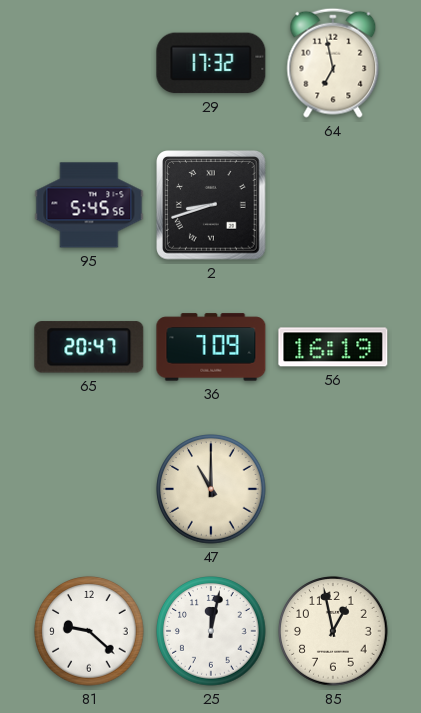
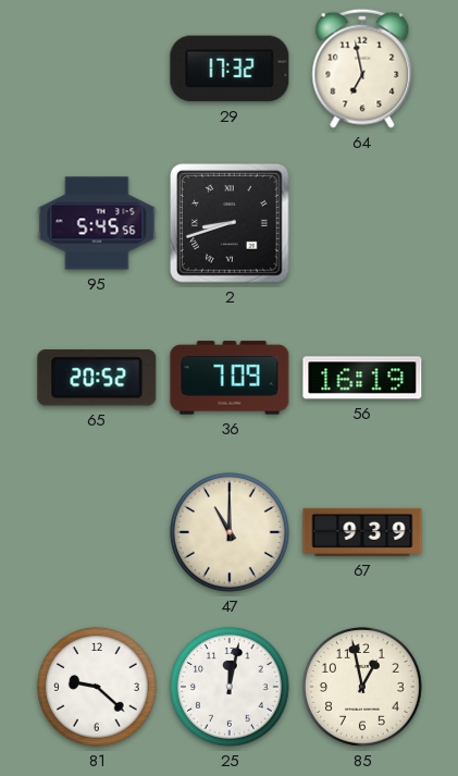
65: 20:47 -> 20:52 (97, 378)
67: none -> 9:39 (362, 532)
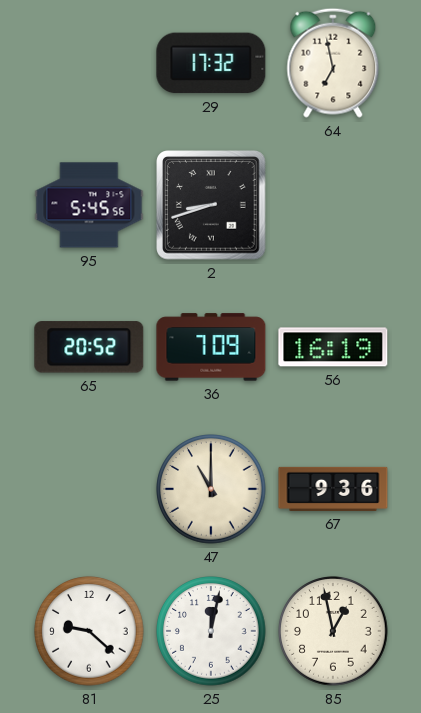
67: 9:39 -> 9:36 (333, 489)
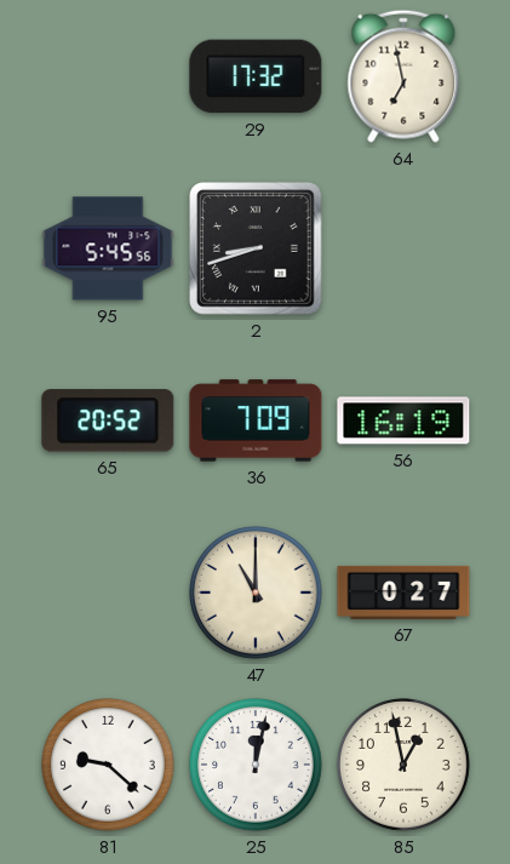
67: 9:36 -> 0:27 (403, 593)
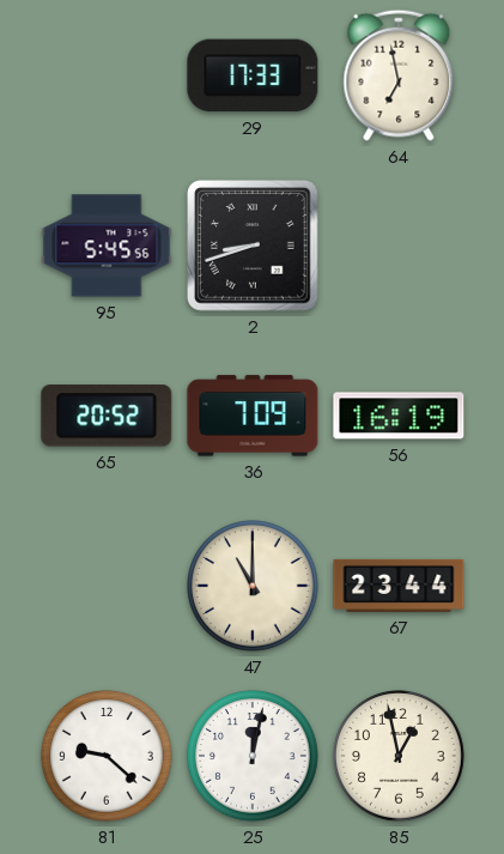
29: 17:32 -> 17:33 (253, 75)
67: 0:27 -> 23:44 (399, 586)
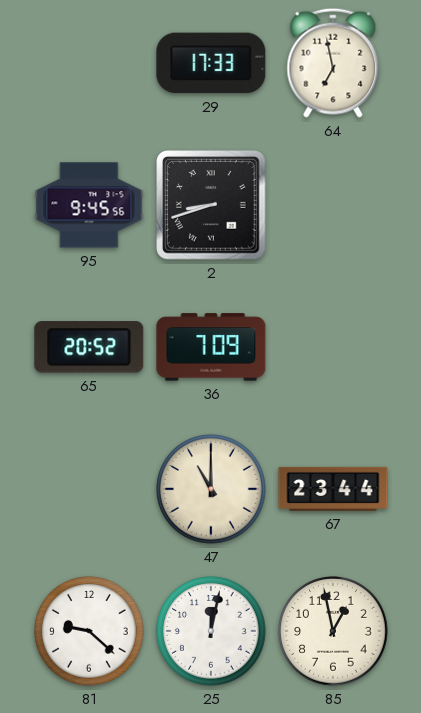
95: 5:45 -> 9:45 (89, 205)
56: 16:19 -> none (399, 416)
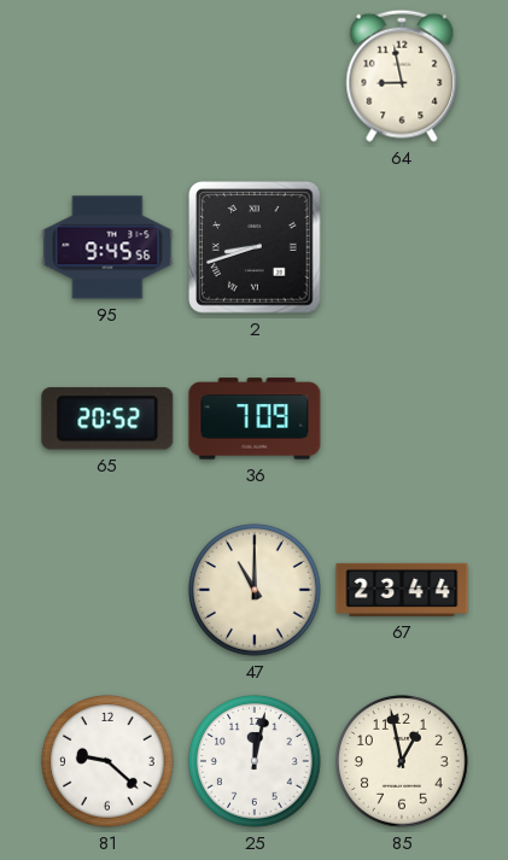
29: 17:33 -> none (211, 63)
64: 6:58 -> 8:58 (402, 76)
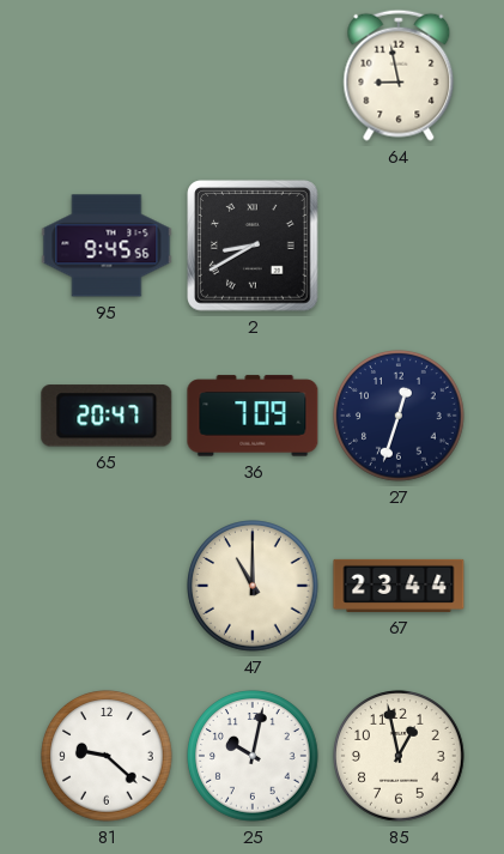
2: 8:42 -> 8:40 (253, 246)
65: 20:52 -> 20:47 (107, 416)
27: none -> 12:33 (399, 416)
25: 12:02 -> 10:02 (253, 756)
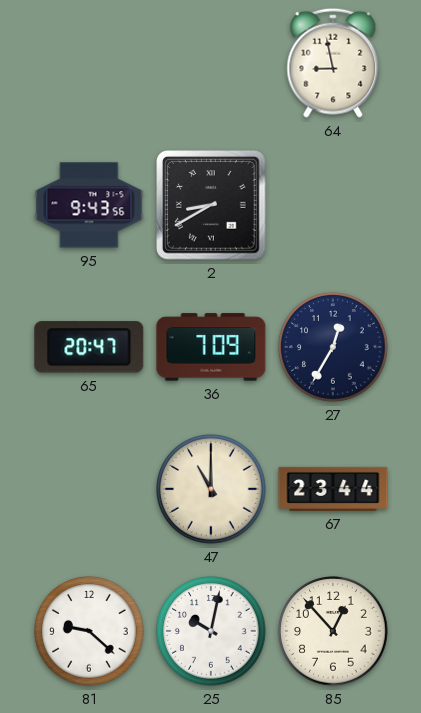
95: 9:45 -> 9:43 (89, 205)
27: 12:33 -> 12:35 (333, 347)
85: 12:58 -> 12:53 (333, 631)
